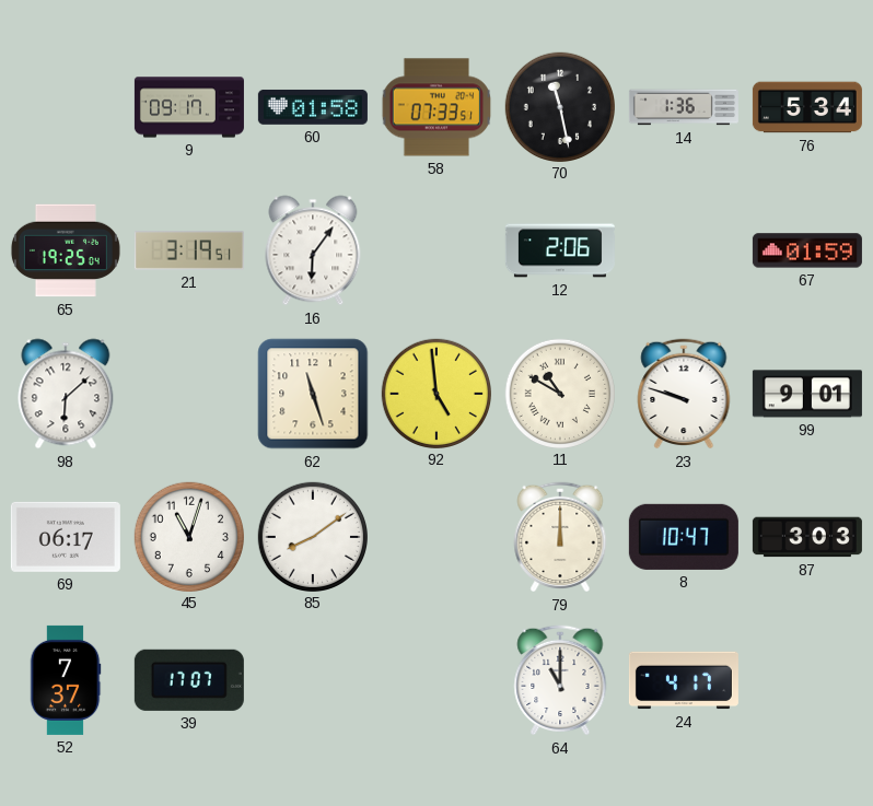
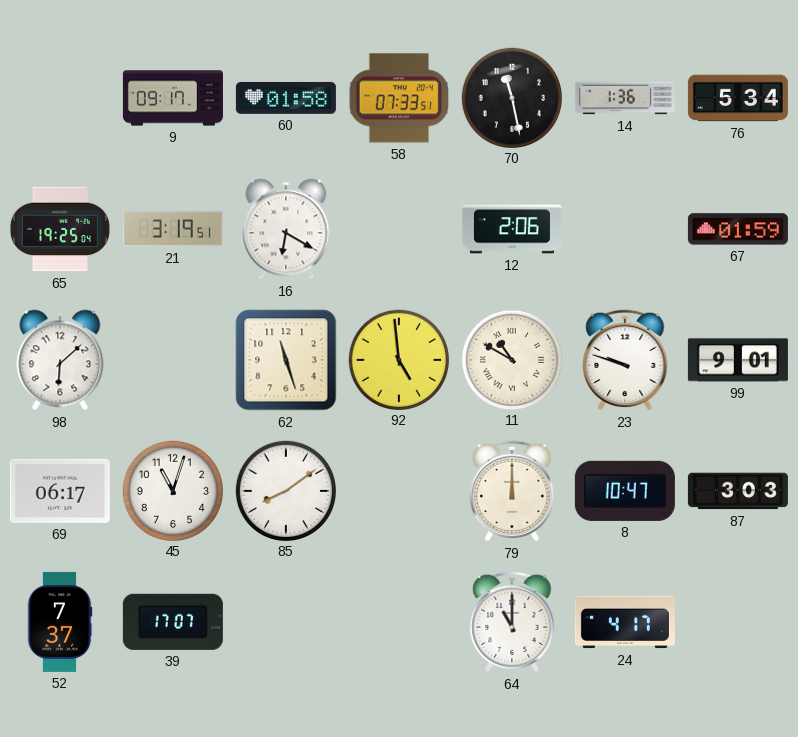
16: 6:06 -> 6:20 (286, 229)
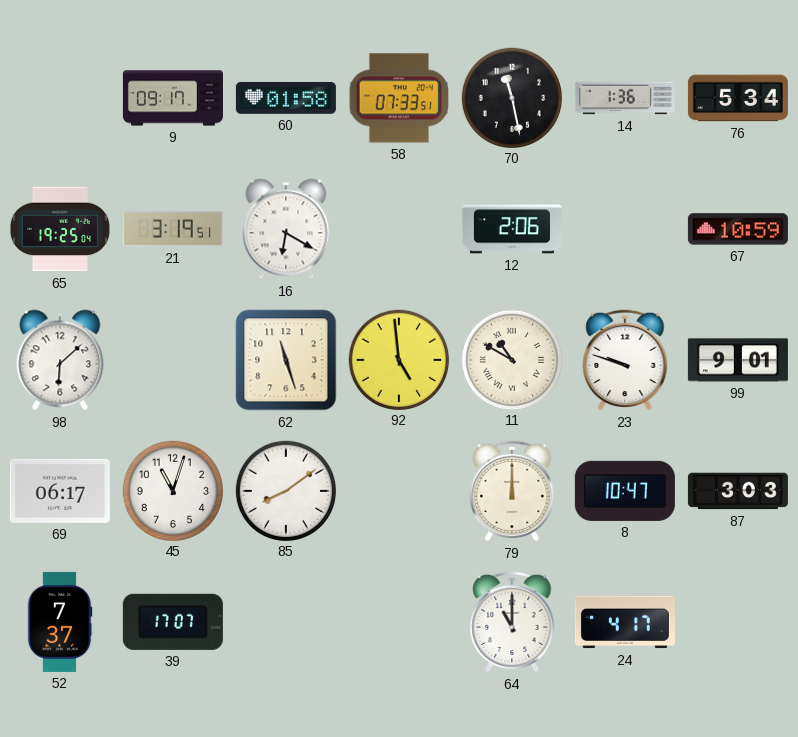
67: 01:59 -> 10:59 (738, 229)
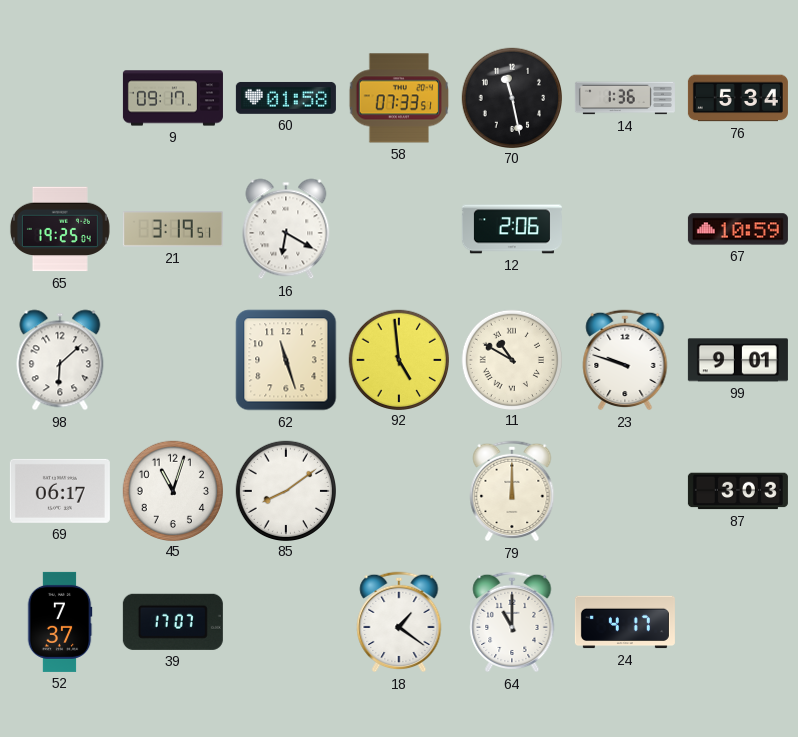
8: 10:47 -> none (625, 491)
18: none -> 1:21 (399, 622)
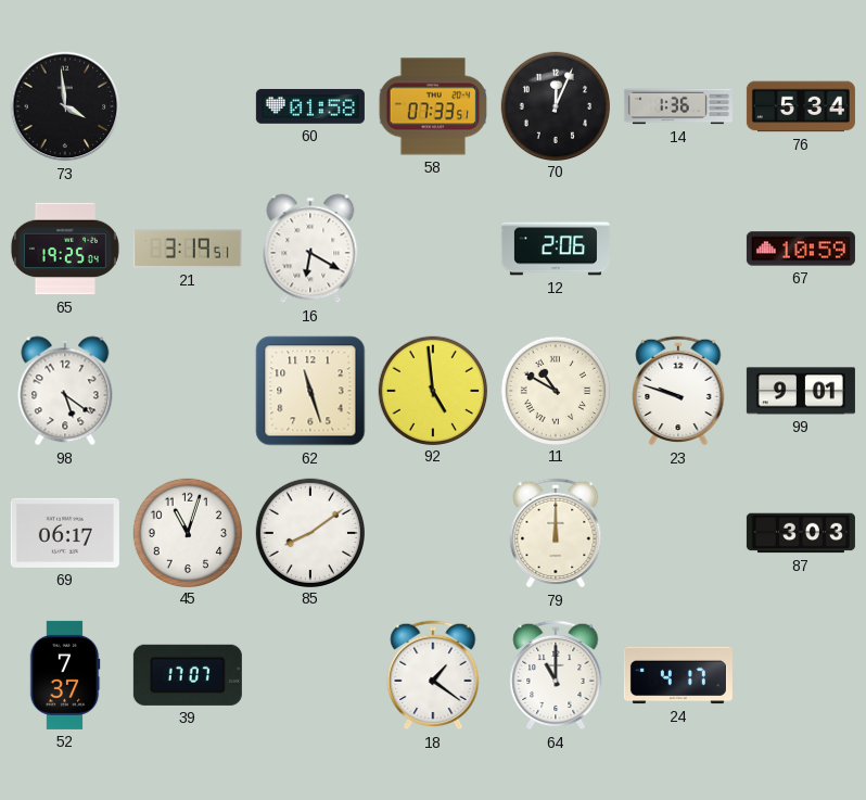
73: none -> 3:59 (65, 106)
9: 09:17 -> none (173, 98)
70: 11:28 -> 12:04 (555, 105)
98: 6:08 -> 5:21 (65, 391)
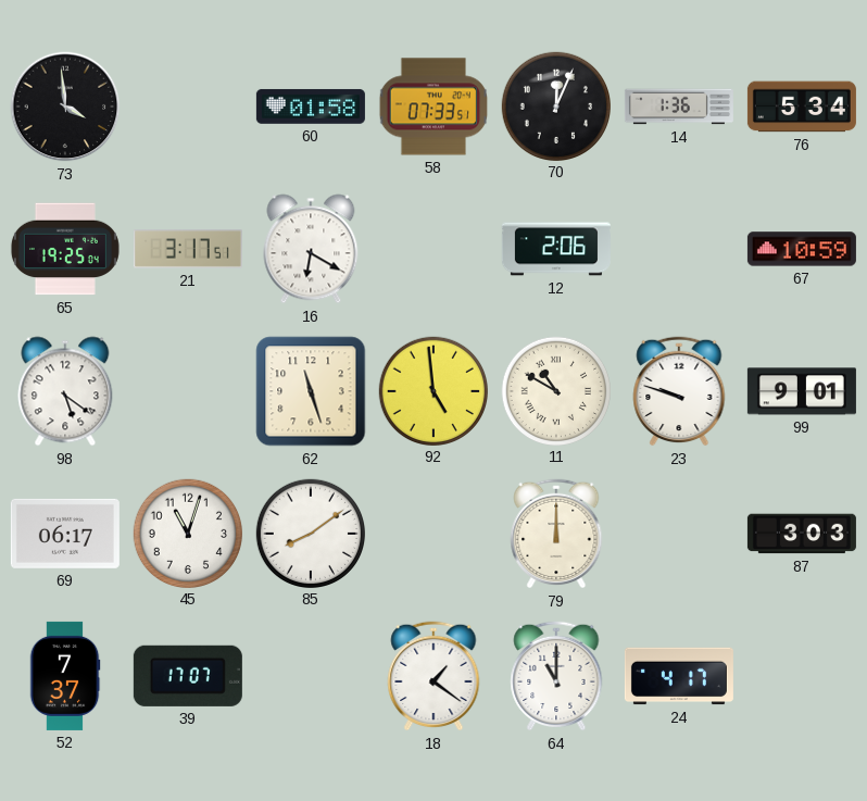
21: 3:19 -> 3:17 (188, 249)
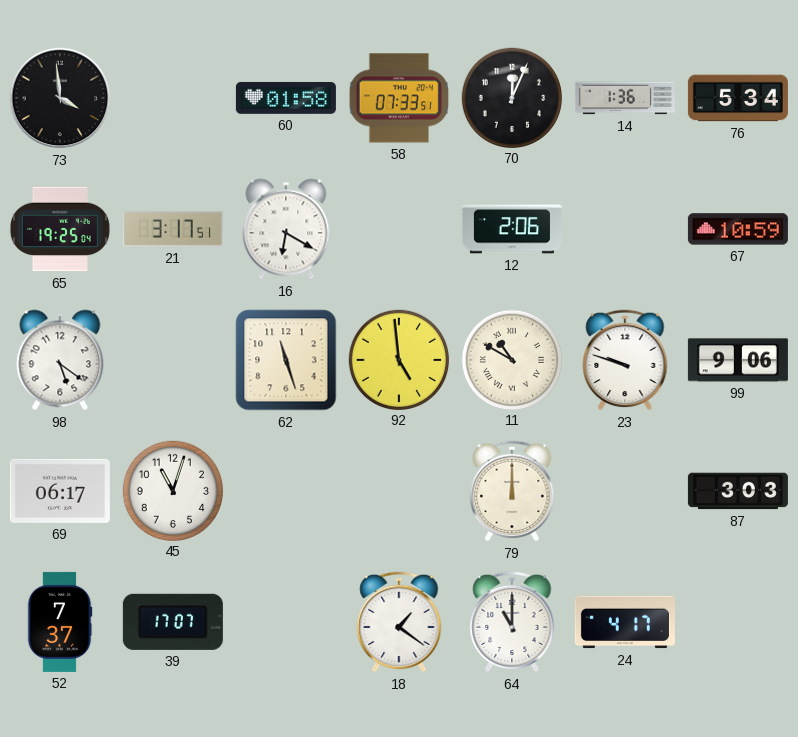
99: 9:01 -> 9:06 (738, 360)
85: 8:09 -> none (310, 533)
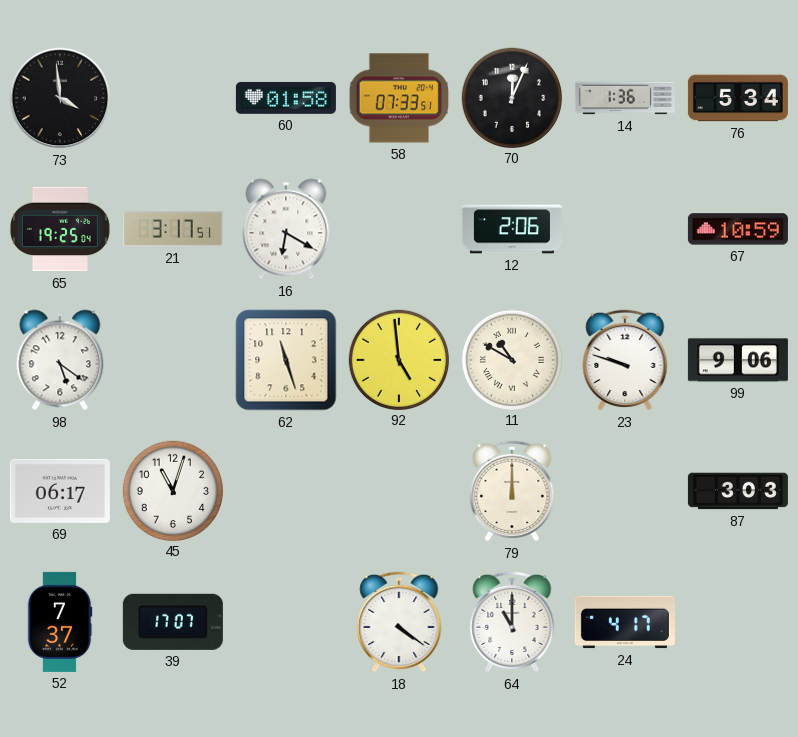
18: 1:21 -> 4:21 (399, 622)
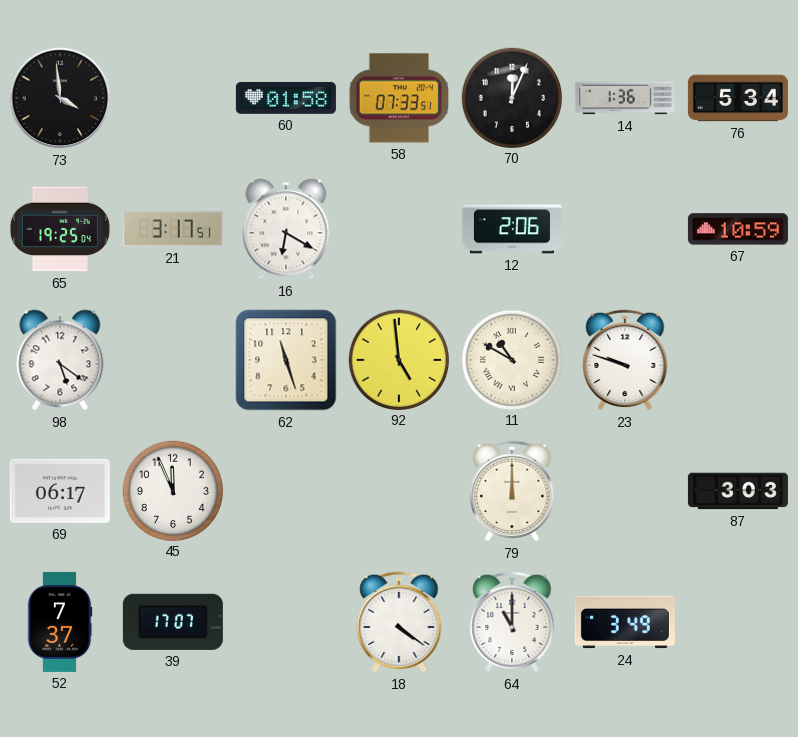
99: 9:06 -> none (738, 360)
45: 11:03 -> 11:56 (172, 490)
24: 4:17 -> 3:49 (625, 622)
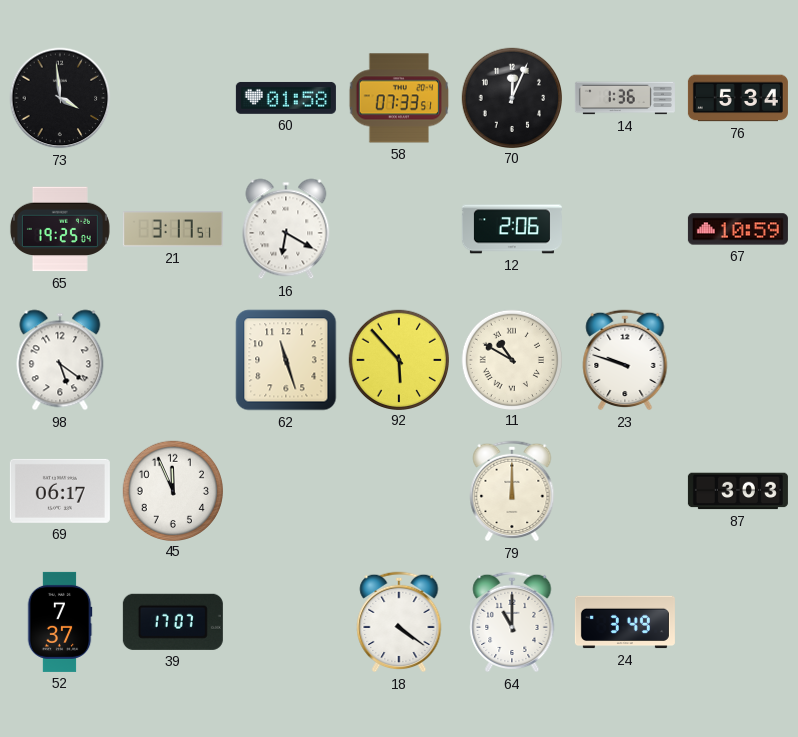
92: 4:59 -> 5:53 (398, 359)
